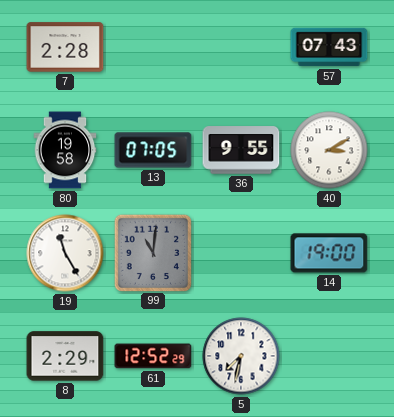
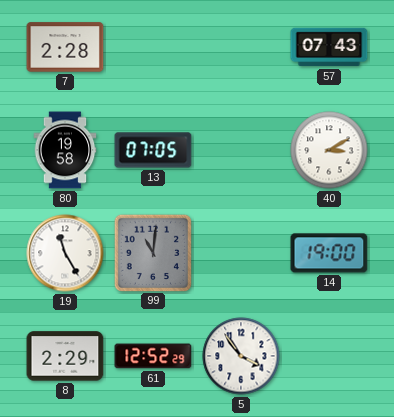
36: 9:55 -> none (241, 150)
5: 7:32 -> 3:54 (241, 356)
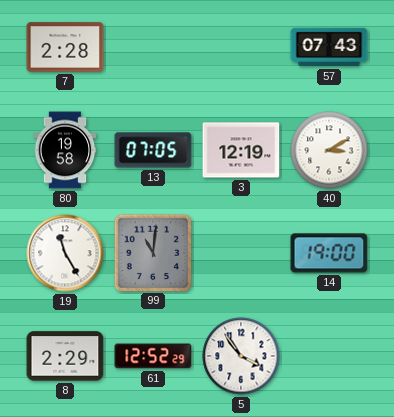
3: none -> 12:19 (241, 150)
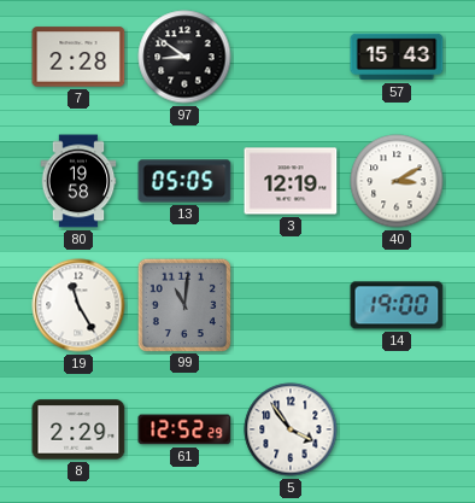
97: none -> 8:51 (184, 57)
57: 07:43 -> 15:43 (397, 57)
13: 07:05 -> 05:05 (184, 181)
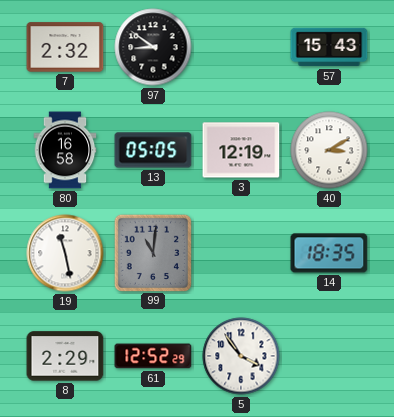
7: 2:28 -> 2:32 (65, 47)
80: 19:58 -> 16:58 (65, 150)
19: 11:25 -> 11:28 (65, 253)
14: 19:00 -> 18:35 (329, 253)
